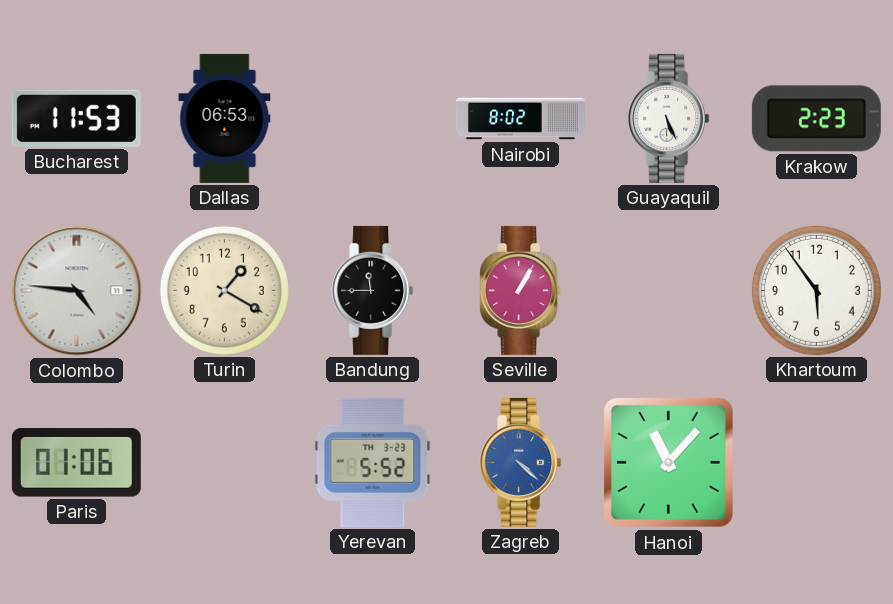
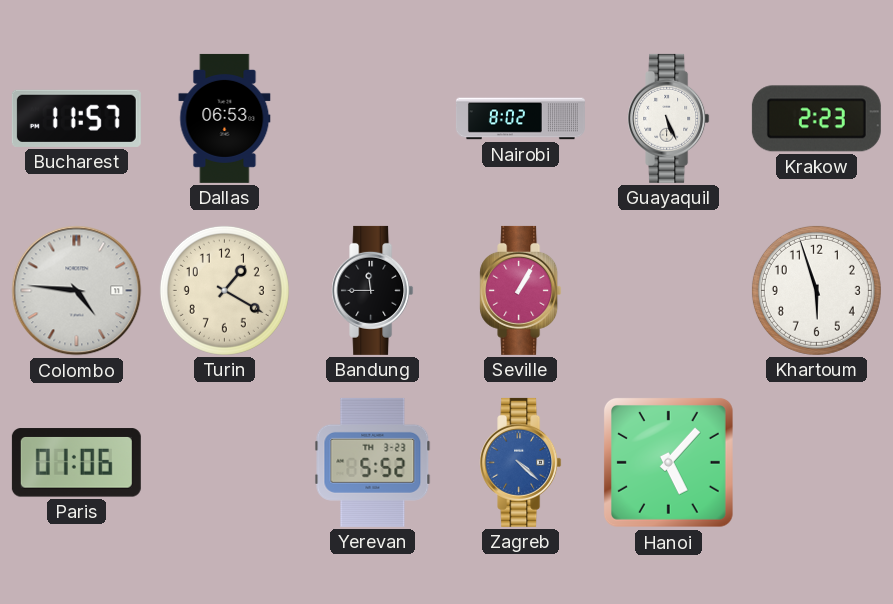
Bucharest: 11:53 -> 11:57 (76, 118)
Khartoum: 5:54 -> 5:57 (816, 290)
Hanoi: 11:07 -> 5:07 (668, 462)
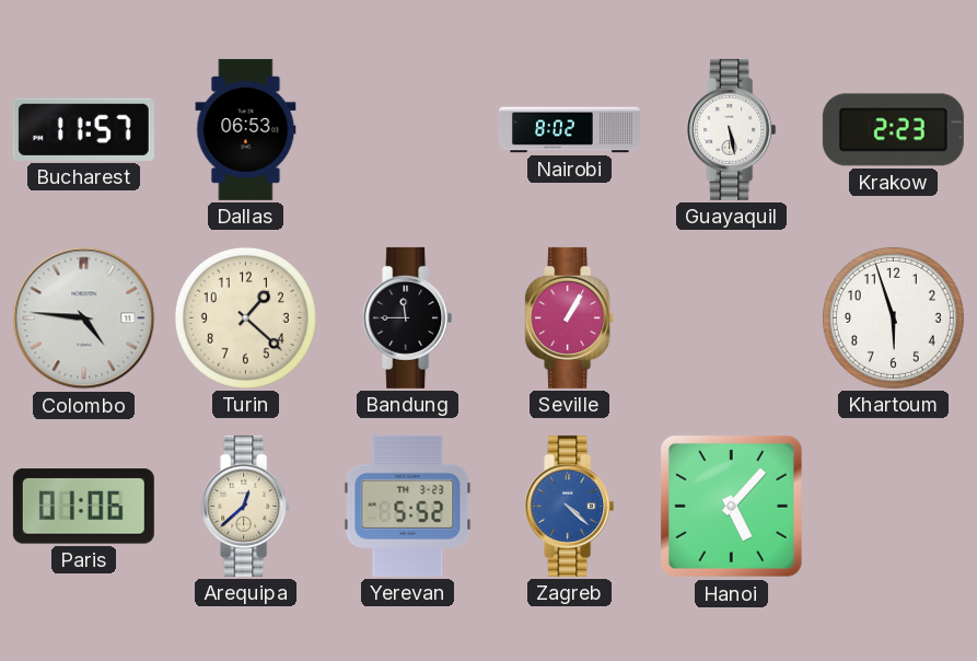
Guayaquil: 5:26 -> 5:28 (732, 129)
Turin: 1:20 -> 1:22 (245, 317)
Arequipa: none -> 12:38 (246, 506)
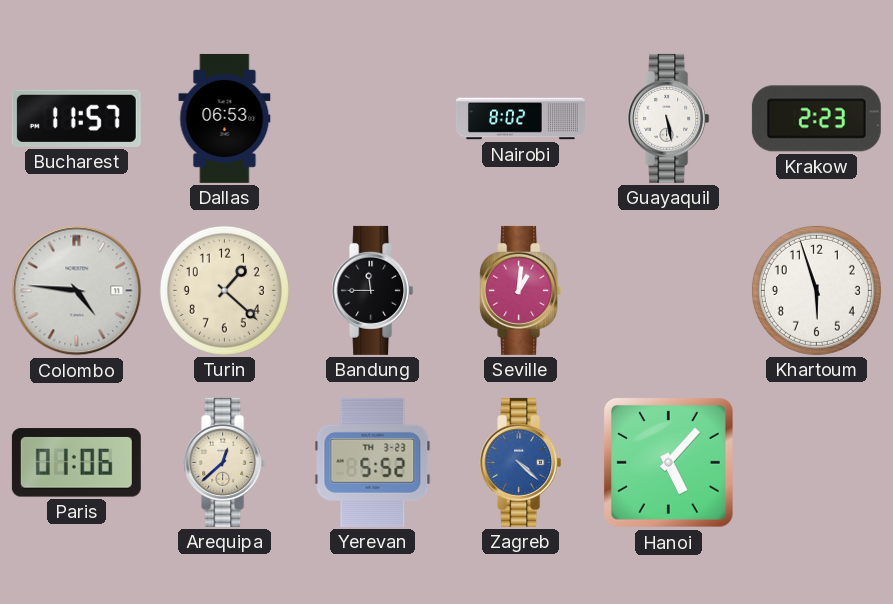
Seville: 1:05 -> 1:01 (521, 290)
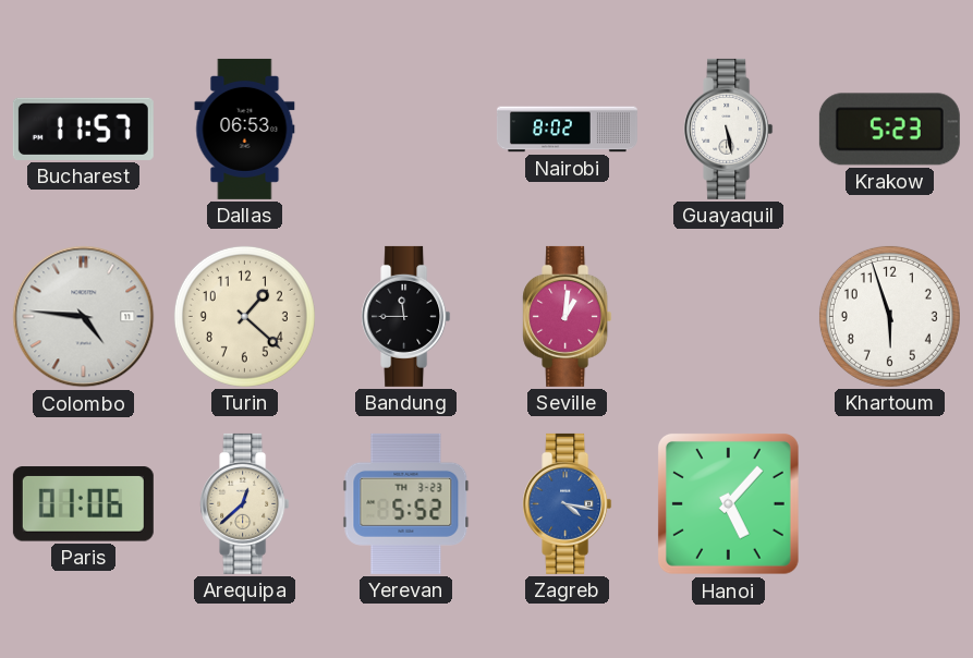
Krakow: 2:23 -> 5:23 (889, 130)
Zagreb: 4:22 -> 4:17 (568, 503)
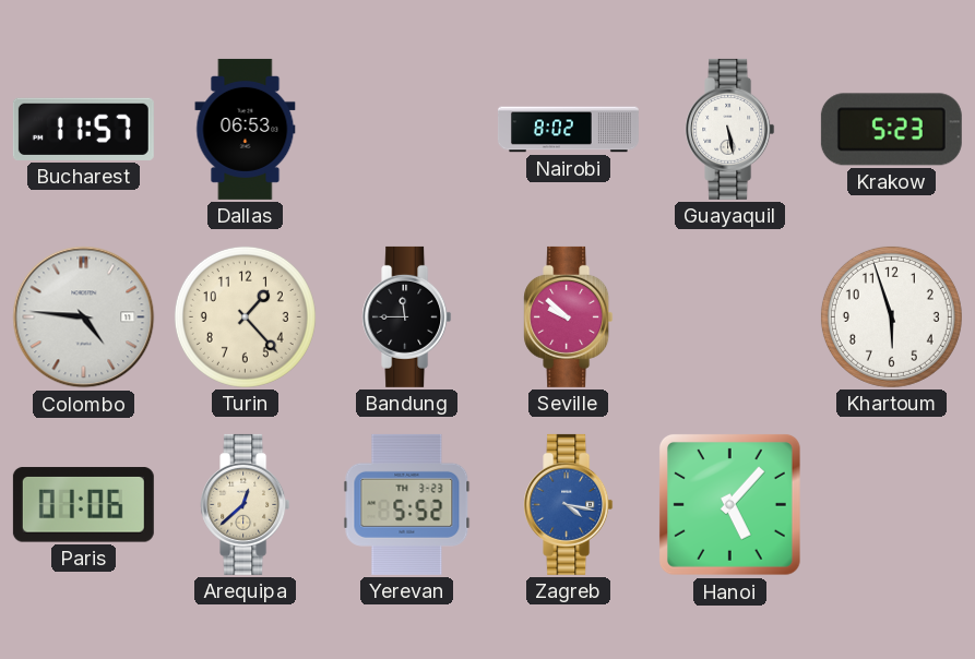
Turin: 1:22 -> 1:23 (245, 316)
Seville: 1:01 -> 9:52 (569, 316)
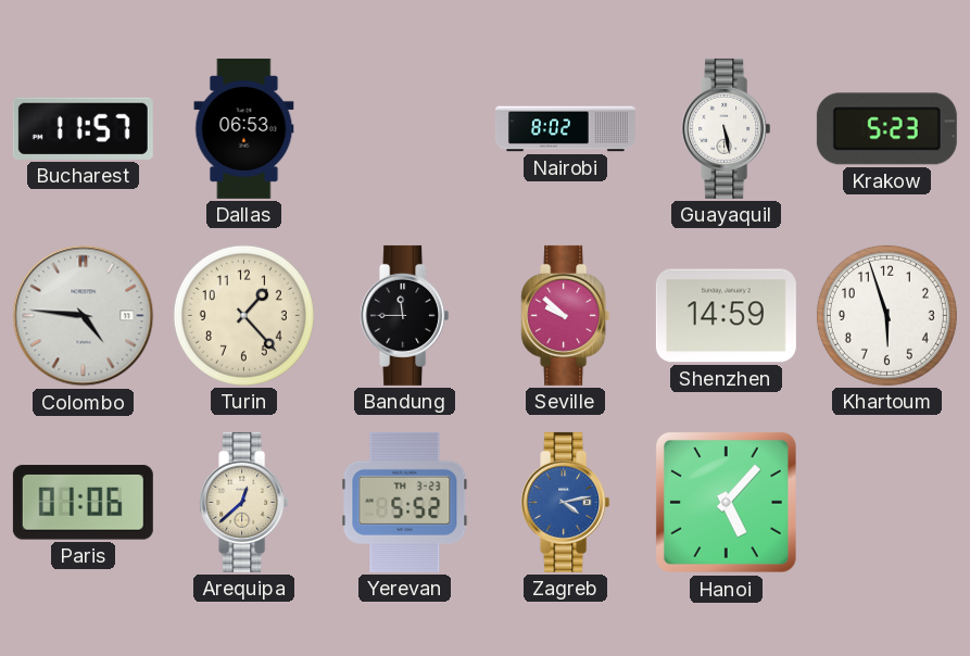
Shenzhen: none -> 14:59 (726, 316)
Zagreb: 4:17 -> 4:13 (566, 502)
